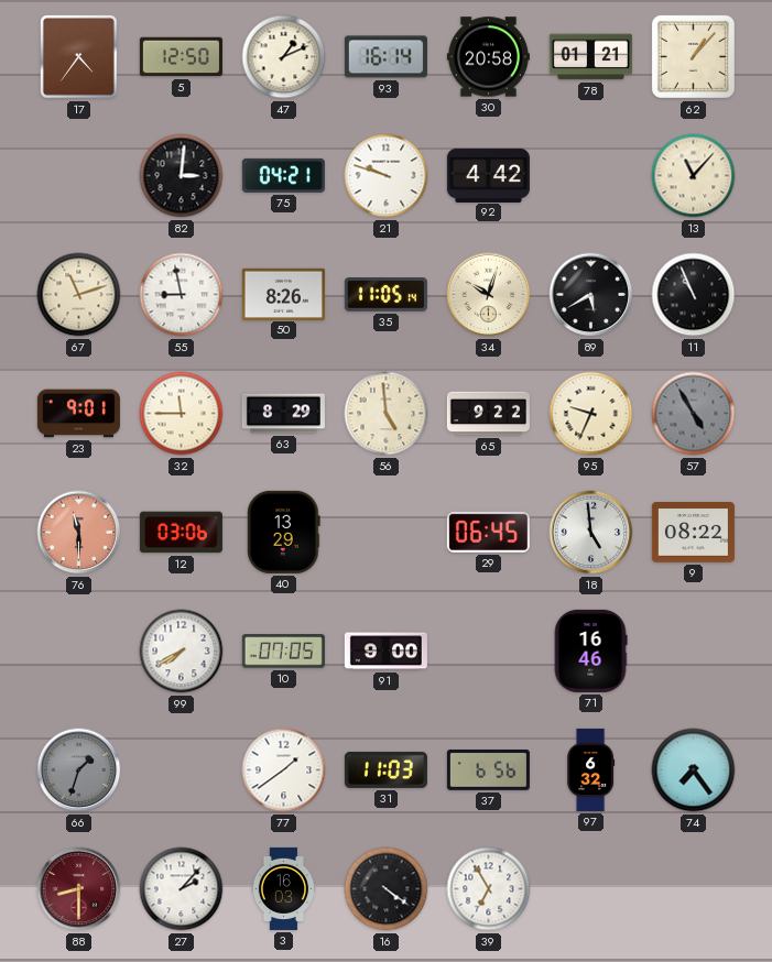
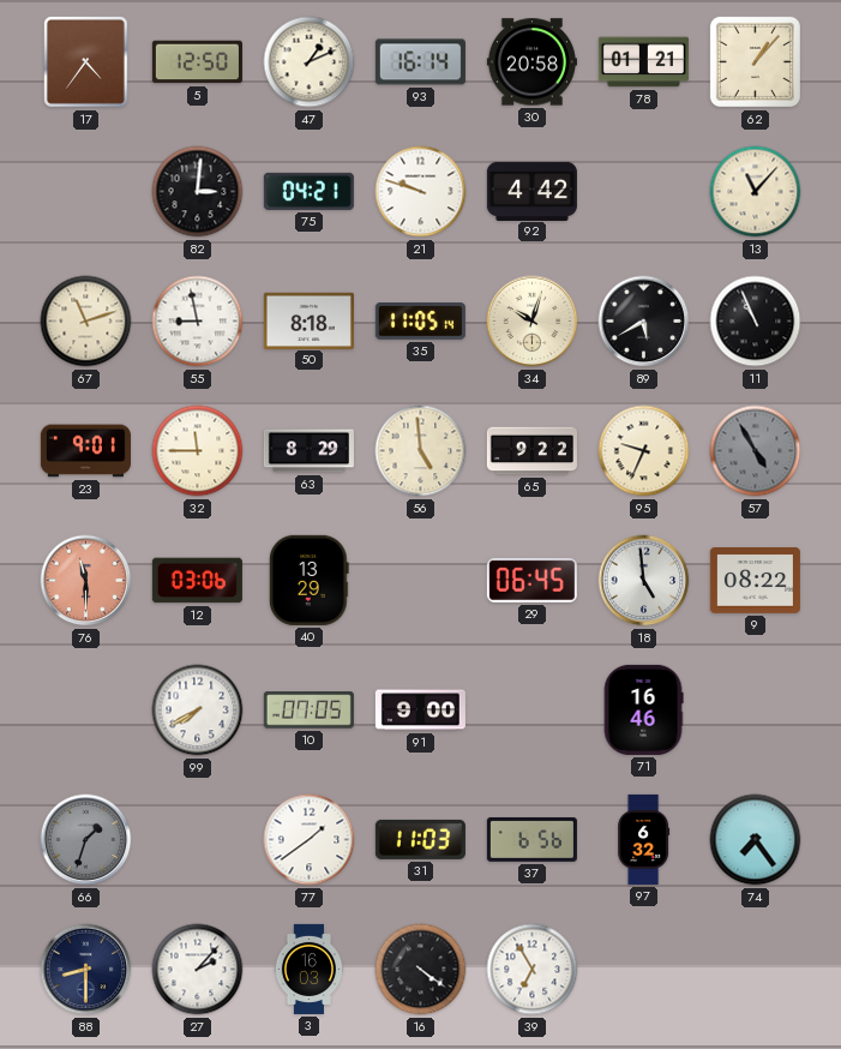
50: 8:26 -> 8:18 (308, 320)
88 dial: burgundy -> navy (86, 970)
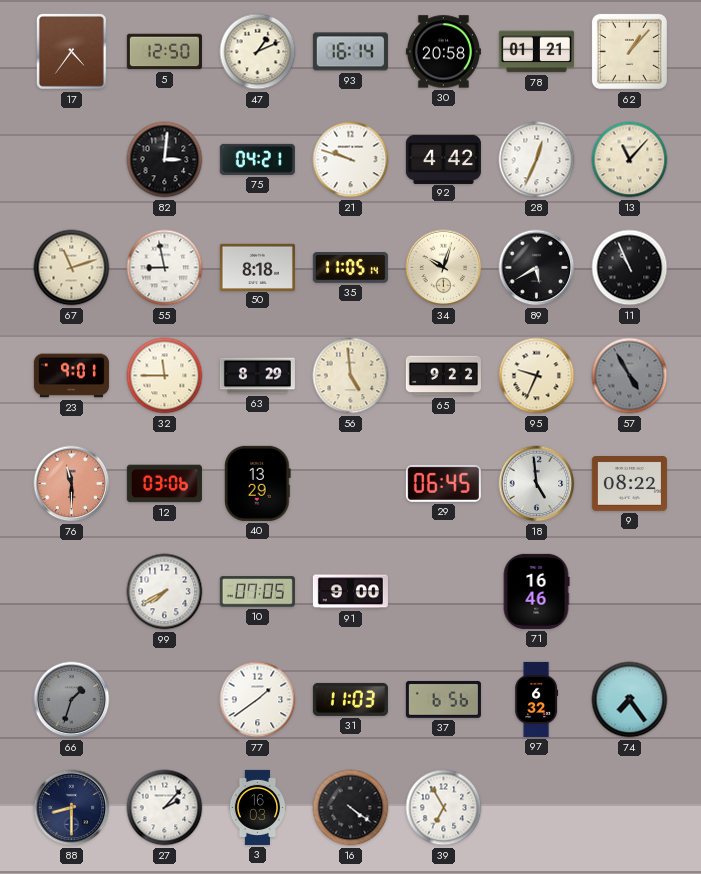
28: none -> 12:34 (537, 160)
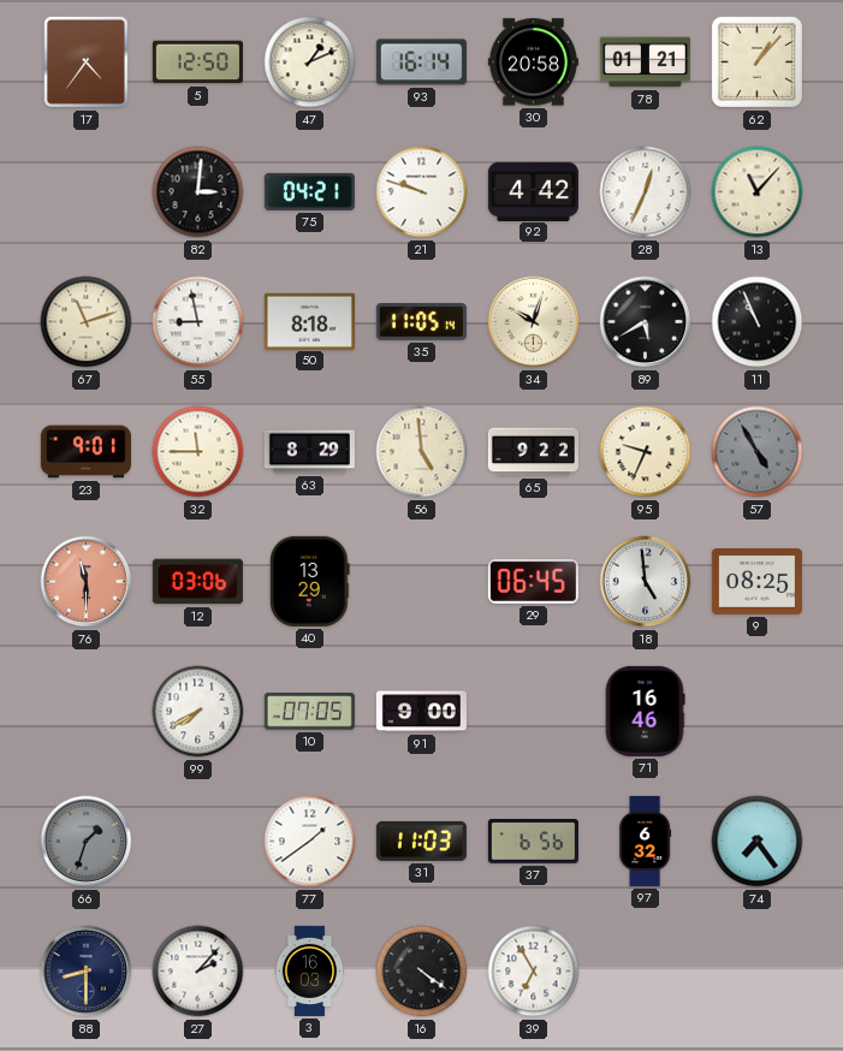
9: 08:22 -> 08:25 (756, 582)
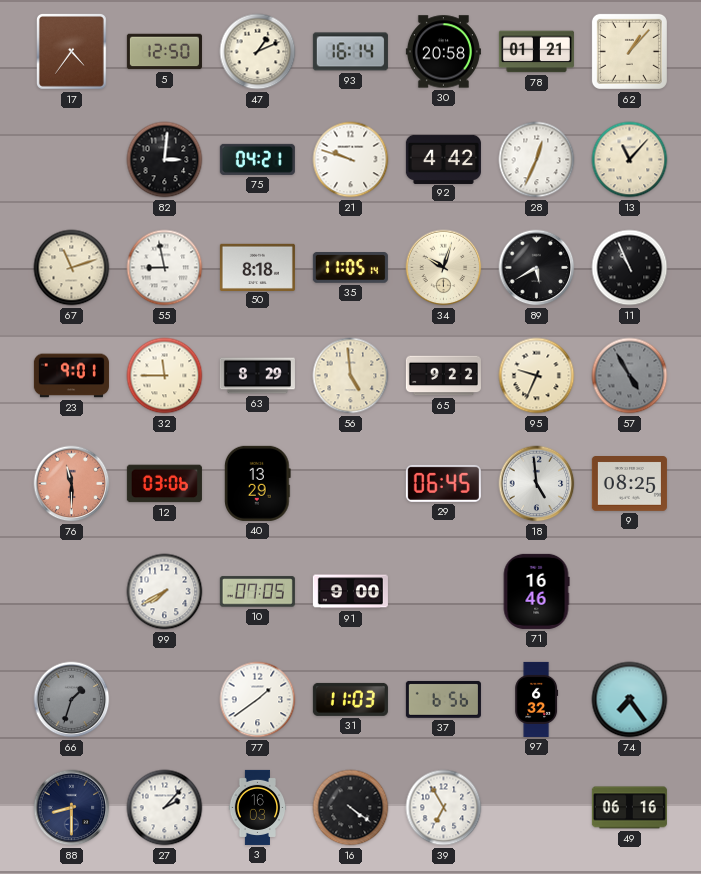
49: none -> 06:16 (629, 808)
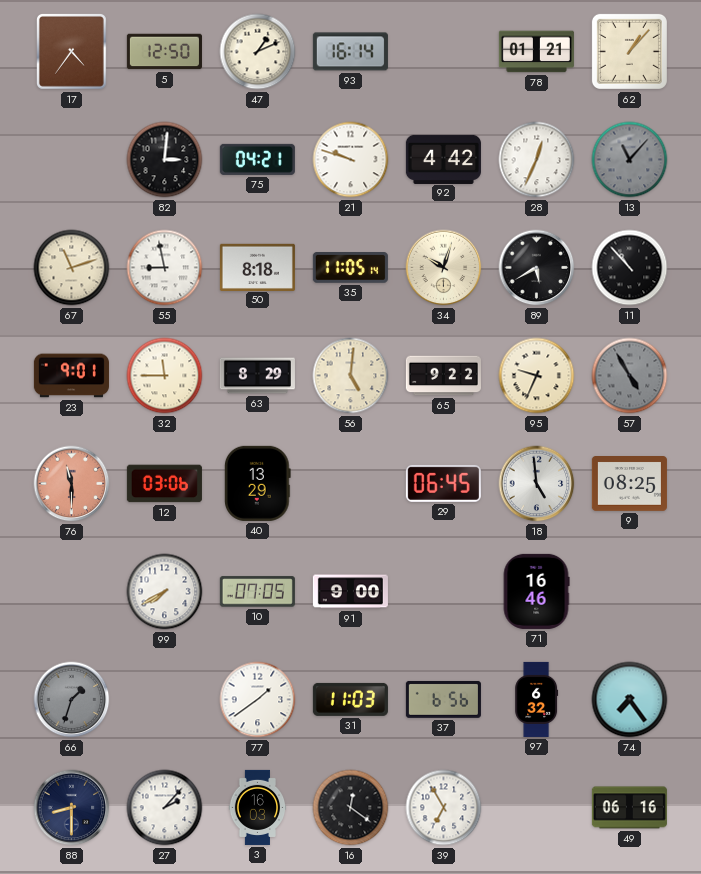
30: 20:58 -> none (443, 52)
13 dial: cream -> grey (630, 160)
11: 10:56 -> 10:53 (630, 268)
56: 4:59 -> 5:01 (351, 376)
16: 4:21 -> 12:21 (351, 808)
